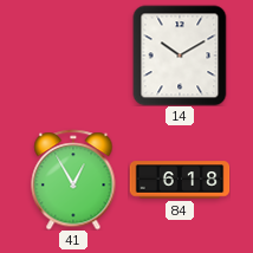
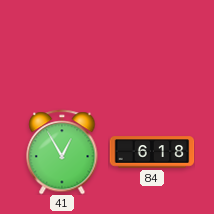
14: 10:10 -> none (180, 56)
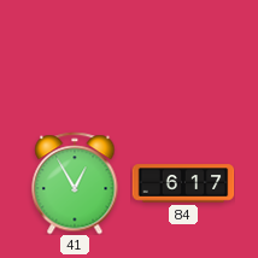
84: 6:18 -> 6:17 (183, 183)
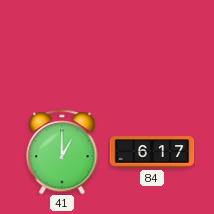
41: 12:55 -> 1:00 (62, 152)
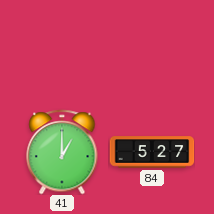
84: 6:17 -> 5:27 (152, 152)
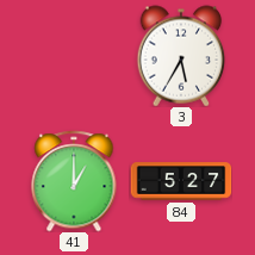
3: none -> 5:35 (181, 56)
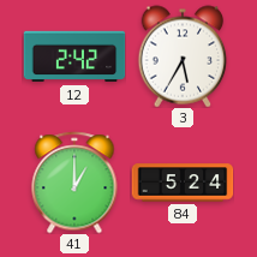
12: none -> 2:42 (74, 56)
84: 5:27 -> 5:24 (183, 183)
